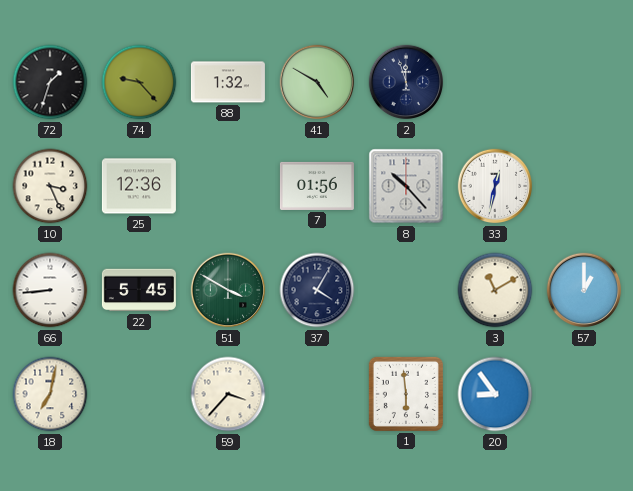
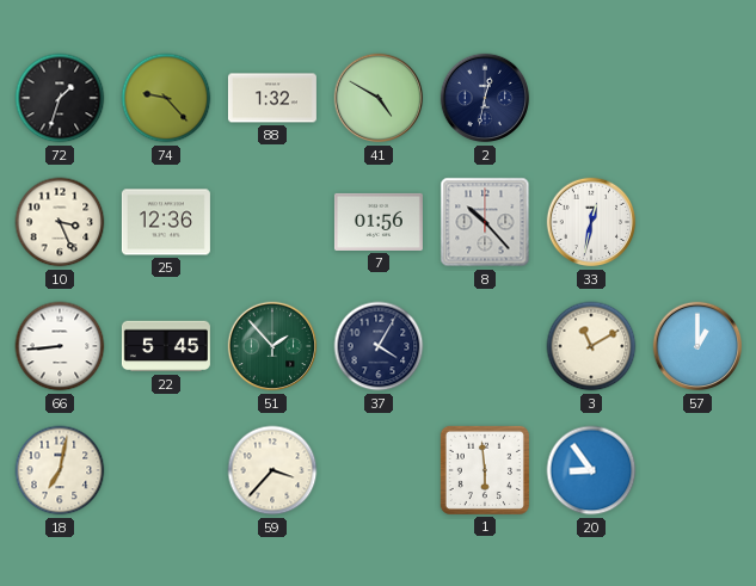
2: 11:57 -> 12:32 (485, 98)
51: 3:50 -> 1:53 (272, 346)
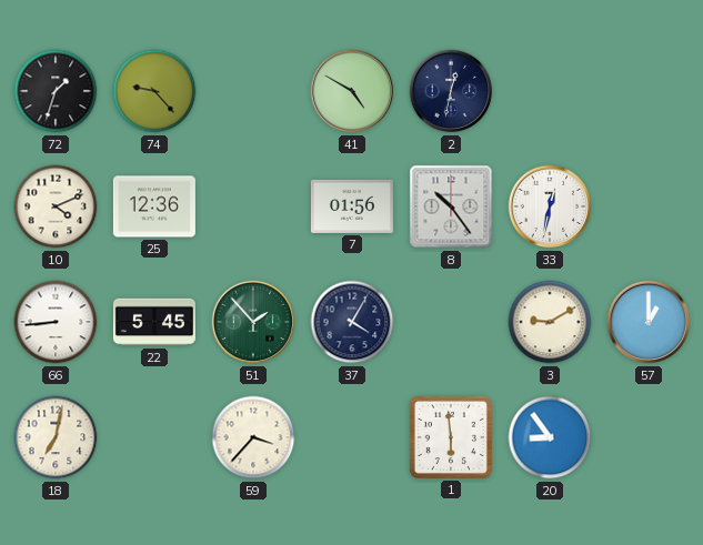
88: 1:32 -> none (272, 98)
10: 3:26 -> 4:11 (56, 206)
8: 10:23 -> 10:24 (451, 206)
3: 11:10 -> 9:10 (550, 322)
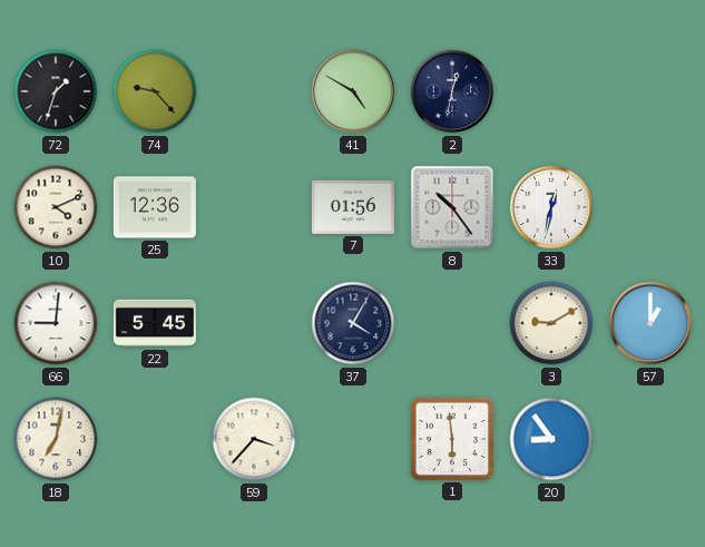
66: 8:44 -> 9:01 (56, 323)
51: 1:53 -> none (253, 322)
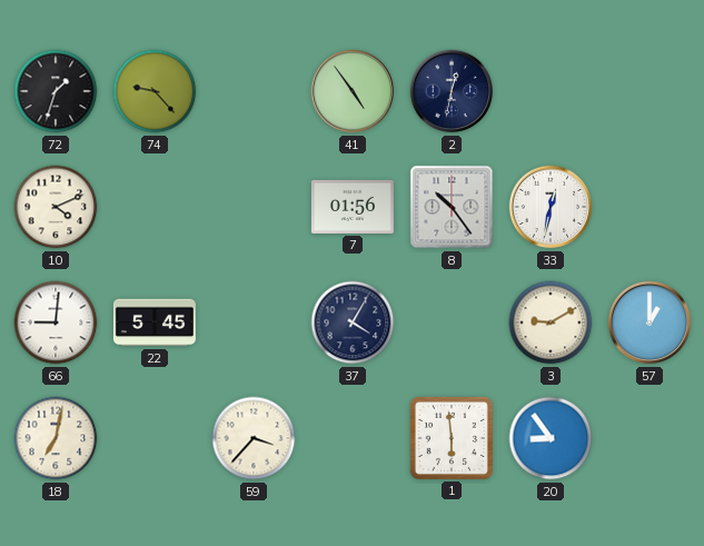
41: 4:50 -> 4:54 (353, 91)
25: 12:36 -> none (155, 207)
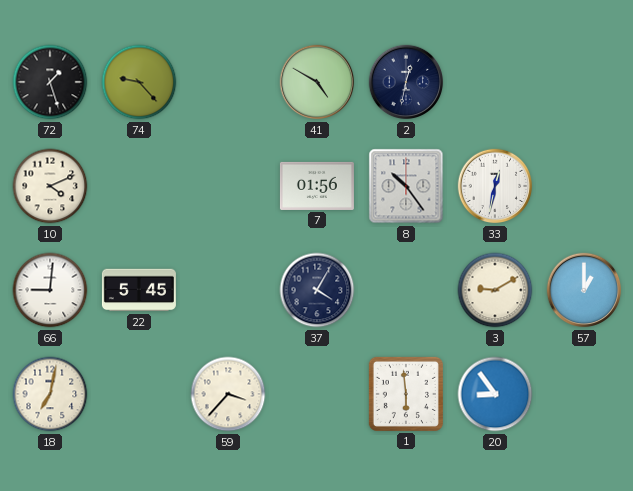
72: 1:33 -> 1:27 (50, 82)
41: 4:54 -> 4:50 (317, 82)
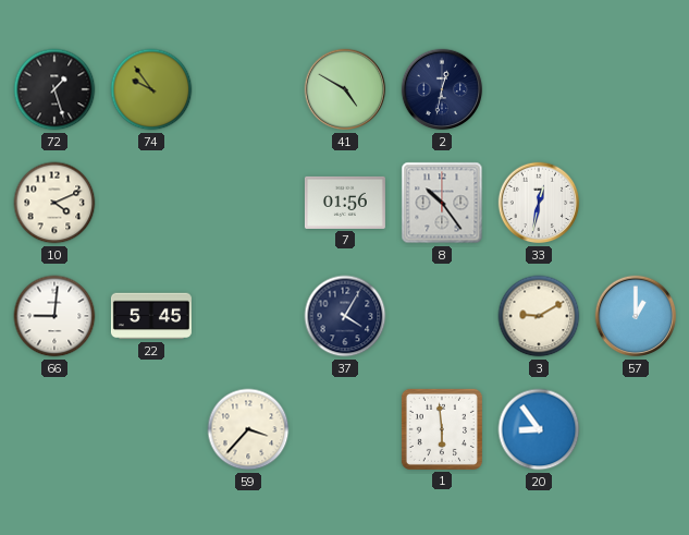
74: 9:23 -> 9:54 (151, 89)
18: 7:02 -> none (50, 394)
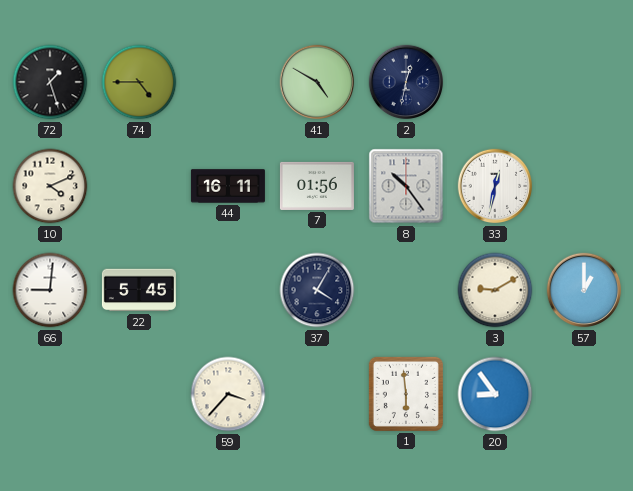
74: 9:54 -> 4:45 (139, 82)
44: none -> 16:11 (228, 186)
